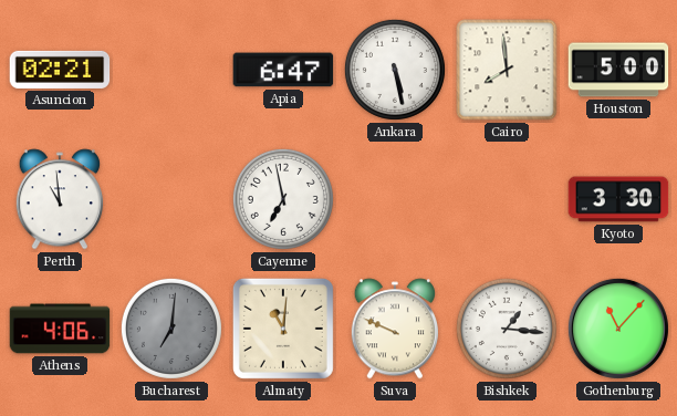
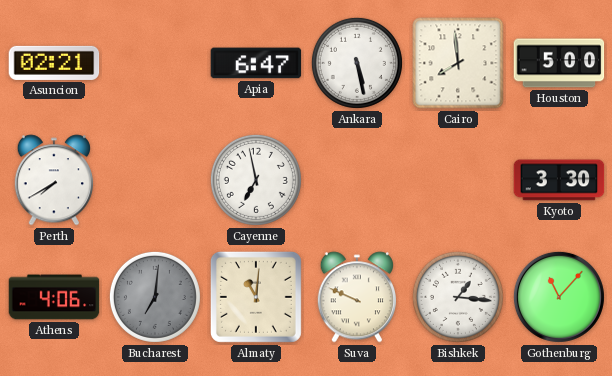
Perth: 10:59 -> 7:40 (53, 180)
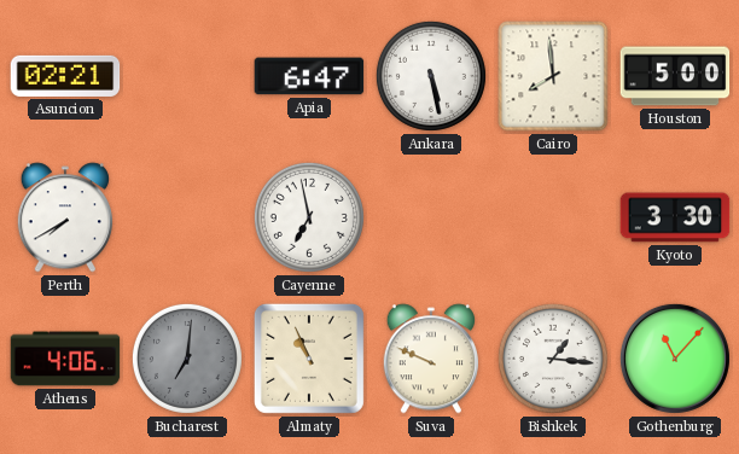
Almaty: 11:01 -> 10:56 (309, 359)
